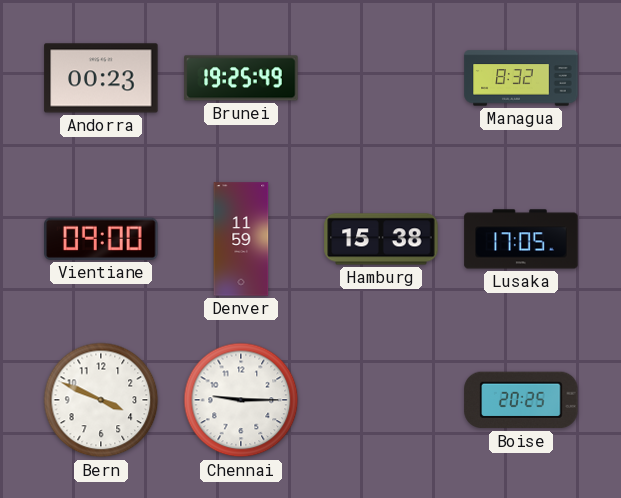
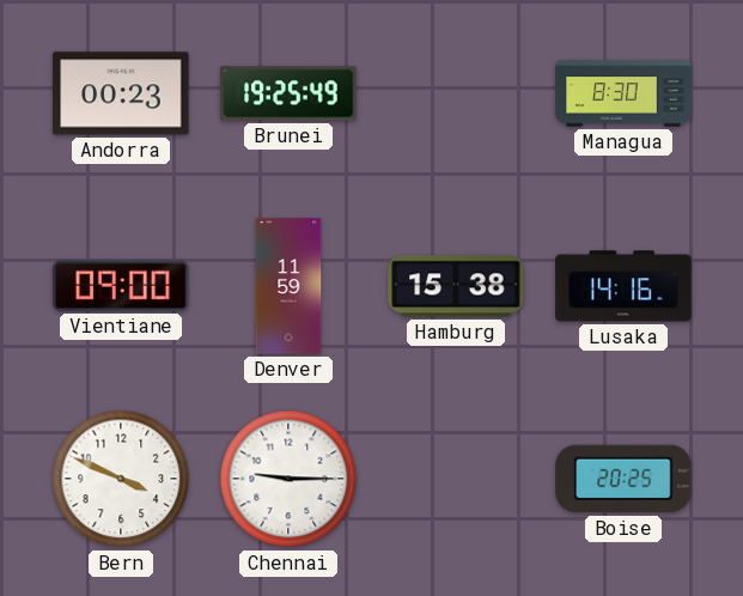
Managua: 8:32 -> 8:30 (623, 93)
Lusaka: 17:05 -> 14:16 (623, 286)
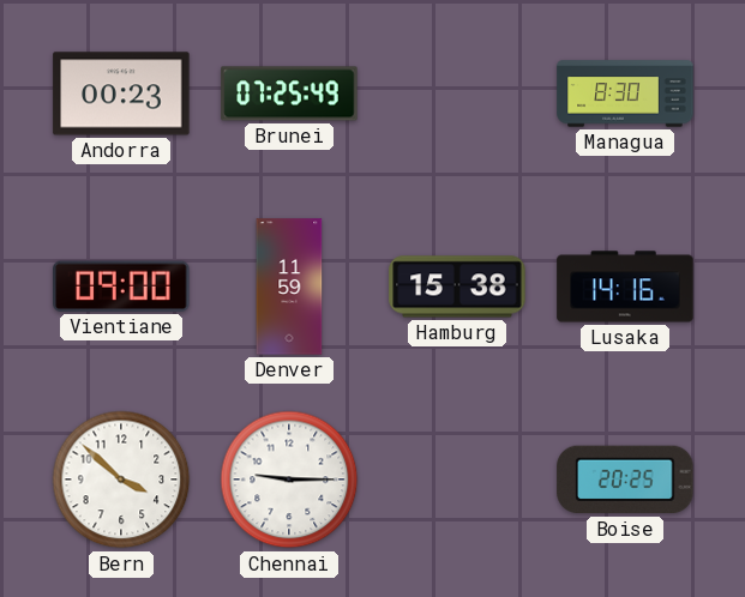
Brunei: 19:25 -> 07:25 (289, 94)
Bern: 3:49 -> 3:52 (121, 480)
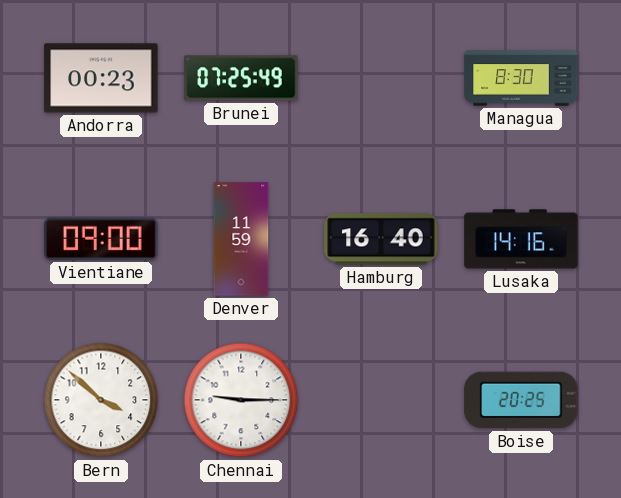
Hamburg: 15:38 -> 16:40 (381, 239)
